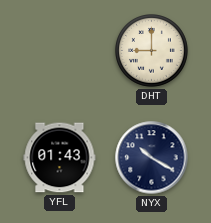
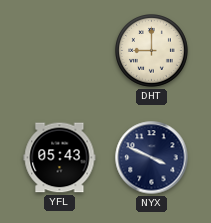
YFL: 01:43 -> 05:43 (60, 158)
NYX: 10:20 -> 3:49 (152, 158)
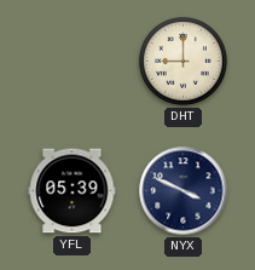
YFL: 05:43 -> 05:39 (73, 191)
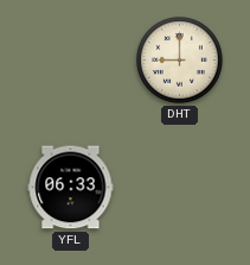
YFL: 05:39 -> 06:33 (71, 188)
NYX: 3:49 -> none (184, 191)
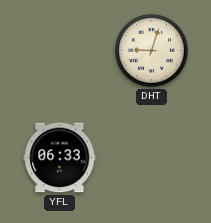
DHT: 9:00 -> 9:03 (152, 51)
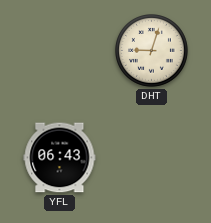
YFL: 06:33 -> 06:43 (60, 158)
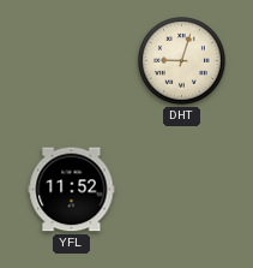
YFL: 06:43 -> 11:52 (72, 190)
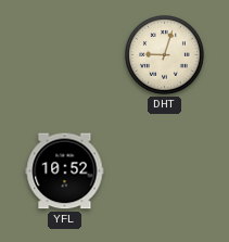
YFL: 11:52 -> 10:52 (65, 171)
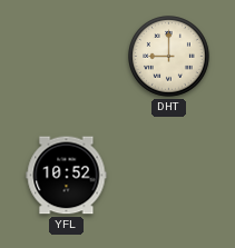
DHT: 9:03 -> 9:00 (169, 57)
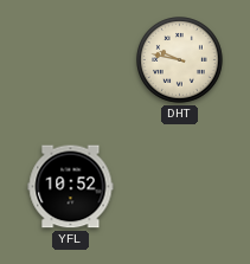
DHT: 9:00 -> 9:47 (180, 60)
